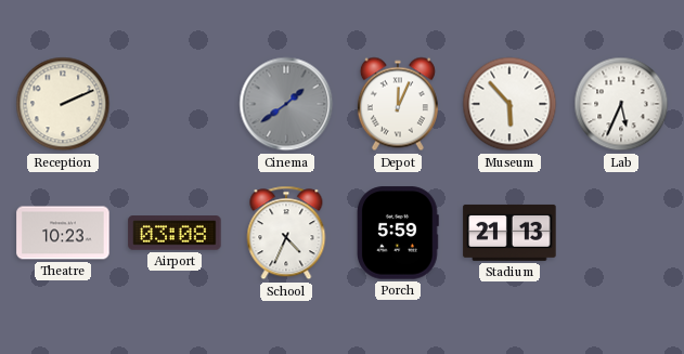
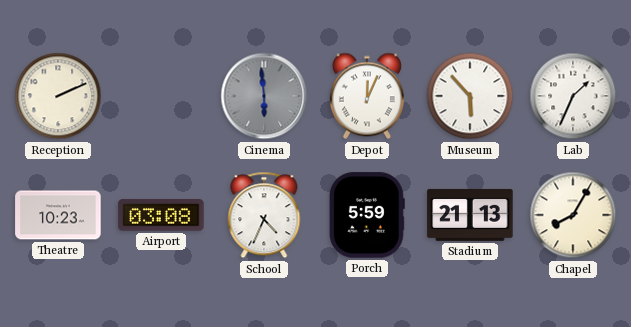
Cinema: 1:39 -> 5:59 (264, 96)
Lab: 5:34 -> 1:34 (573, 96)
Chapel: none -> 8:05 (573, 215)
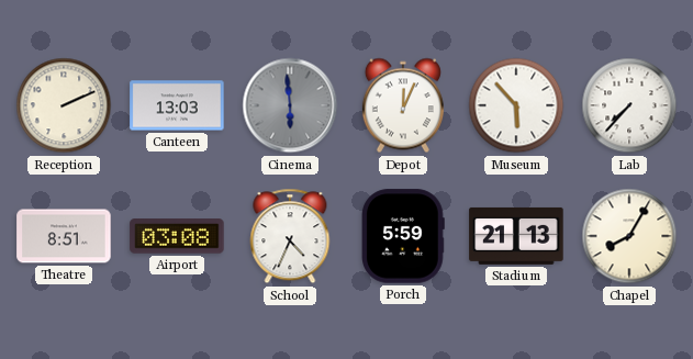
Canteen: none -> 13:03 (177, 105)
Lab: 1:34 -> 7:37 (629, 105)
Theatre: 10:23 -> 8:51 (64, 236)
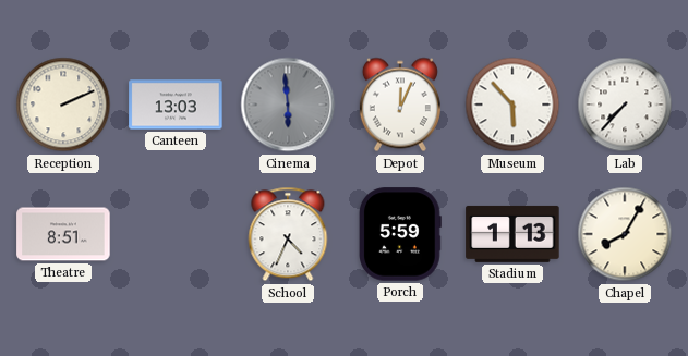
Airport: 03:08 -> none (177, 236)
Stadium: 21:13 -> 1:13 (512, 234)
